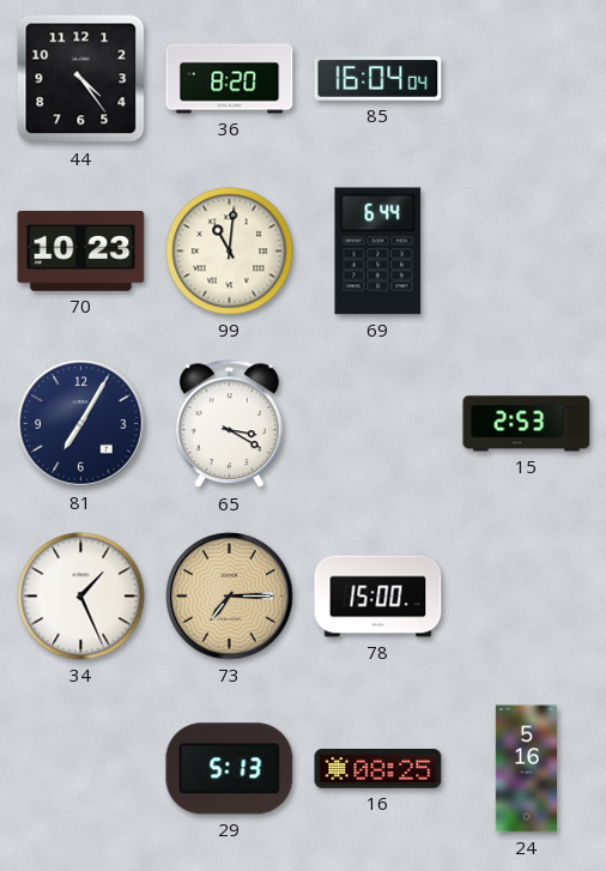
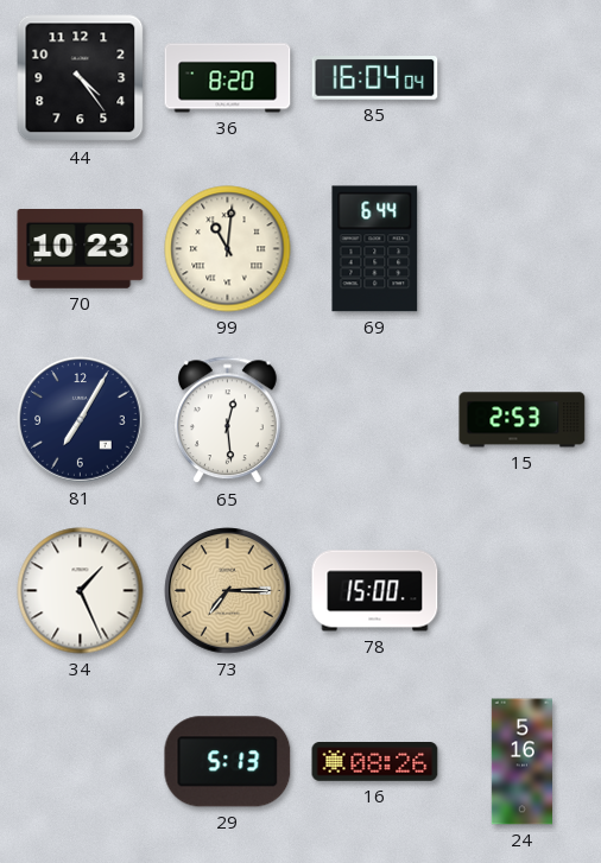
65: 3:20 -> 12:29 (227, 420)
16: 08:25 -> 08:26 (375, 762)
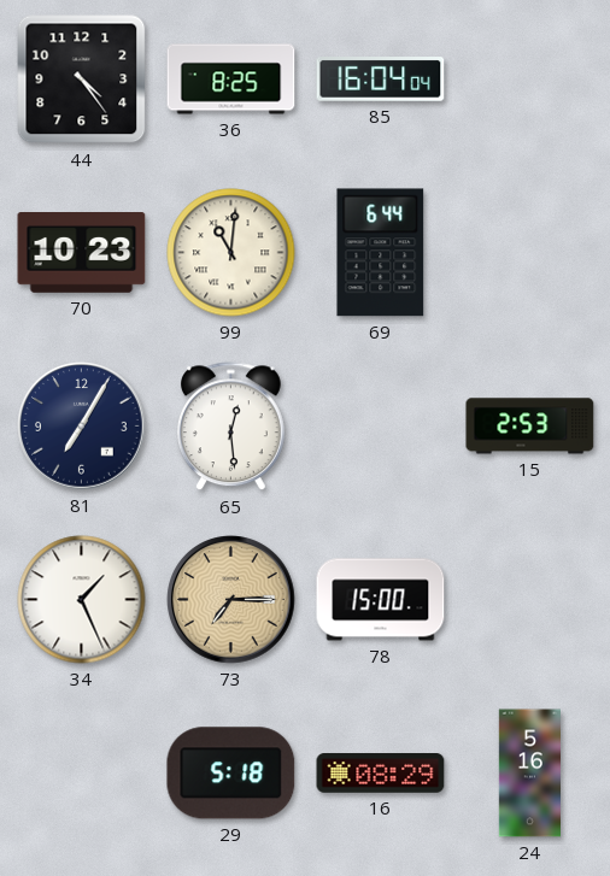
36: 8:20 -> 8:25 (231, 80)
29: 5:13 -> 5:18 (231, 774)
16: 08:26 -> 08:29 (381, 774)
